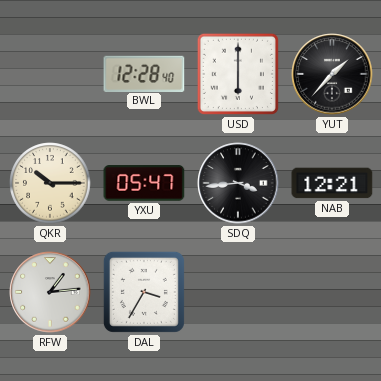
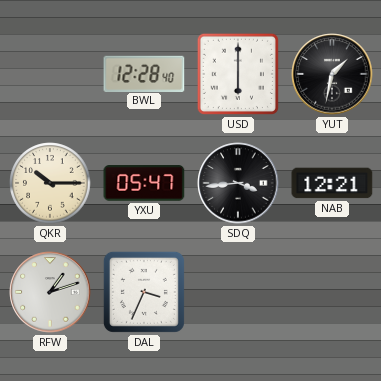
YUT: 1:37 -> 1:32 (332, 74)
RFW: 1:14 -> 1:12 (50, 292)
DAL: 3:35 -> 3:34 (144, 292)
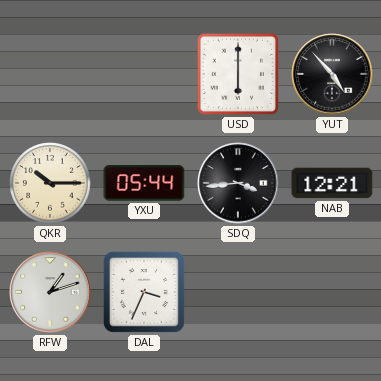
BWL: 12:28 -> none (144, 73)
YUT: 1:32 -> 4:53 (332, 74)
YXU: 05:47 -> 05:44 (144, 183)
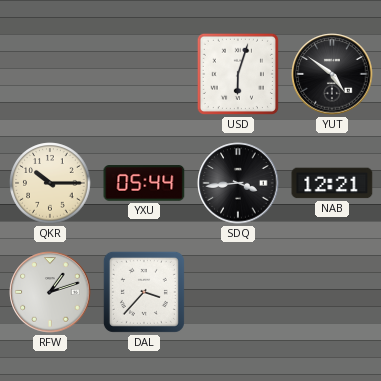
USD: 6:00 -> 6:03 (238, 74)
YUT: 4:53 -> 4:51 (332, 74)
DAL: 3:34 -> 3:37 (144, 292)
